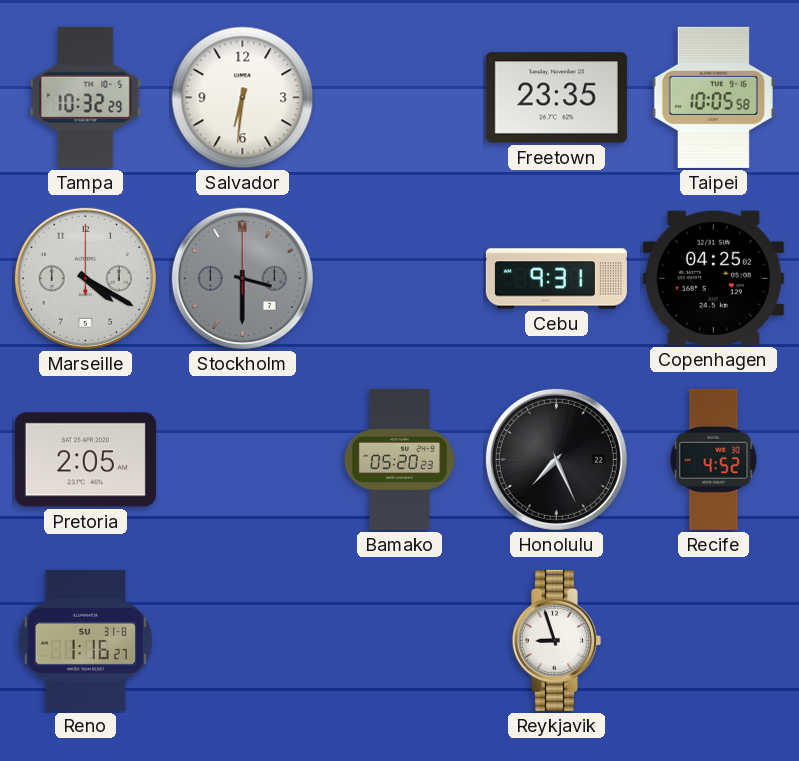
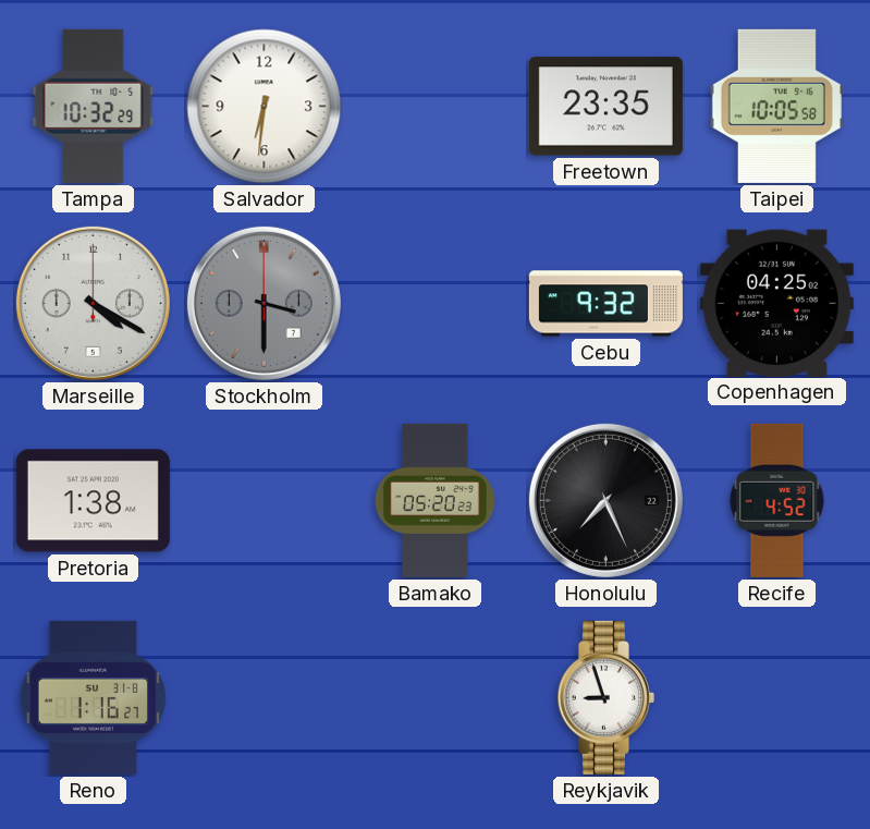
Cebu: 9:31 -> 9:32 (605, 304)
Pretoria: 2:05 -> 1:38 (93, 501)
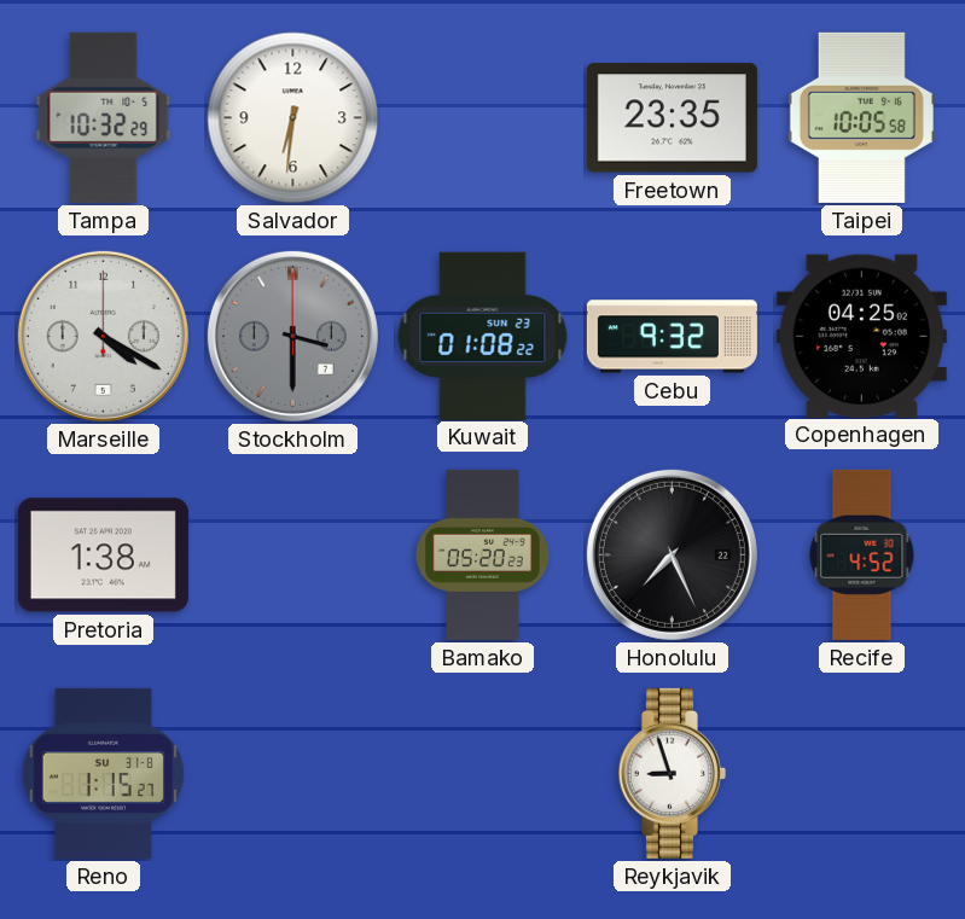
Kuwait: none -> 01:08 (483, 336)
Reno: 1:16 -> 1:15 (103, 773)
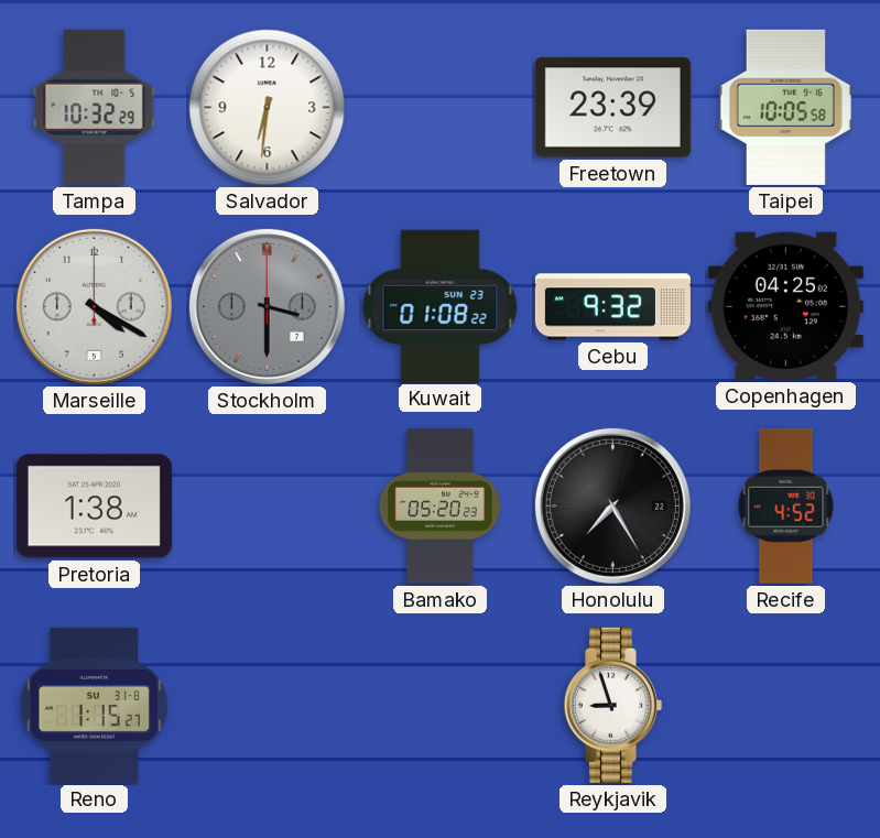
Freetown: 23:35 -> 23:39 (612, 108)
Honolulu: 7:26 -> 7:25 (612, 505)
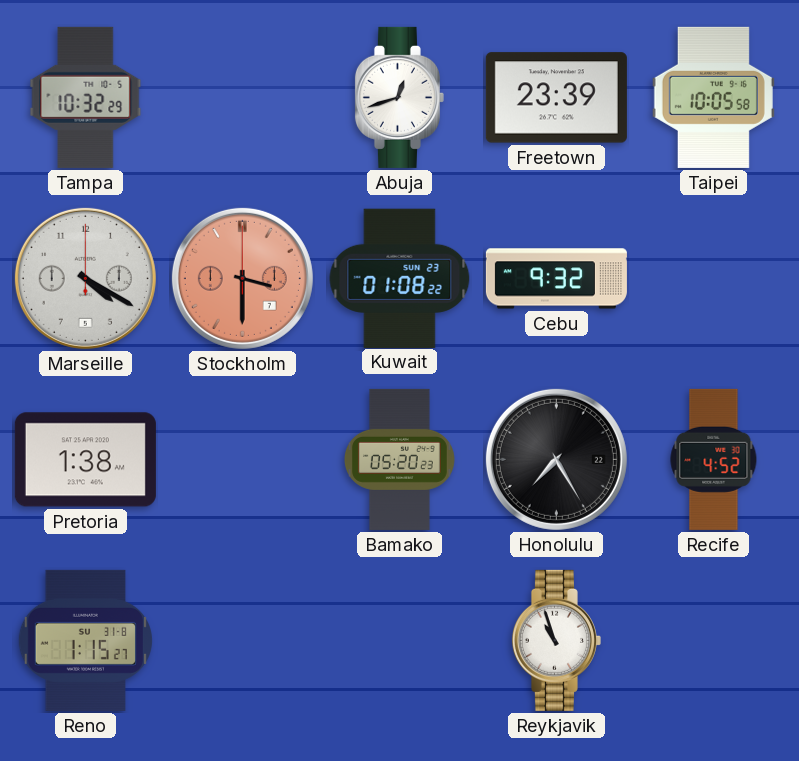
Salvador: 6:31 -> none (268, 108)
Abuja: none -> 12:42 (399, 97)
Stockholm dial: grey -> salmon (242, 278)
Copenhagen: 04:25 -> none (785, 306)
Reykjavik: 8:57 -> 10:57 (556, 640)
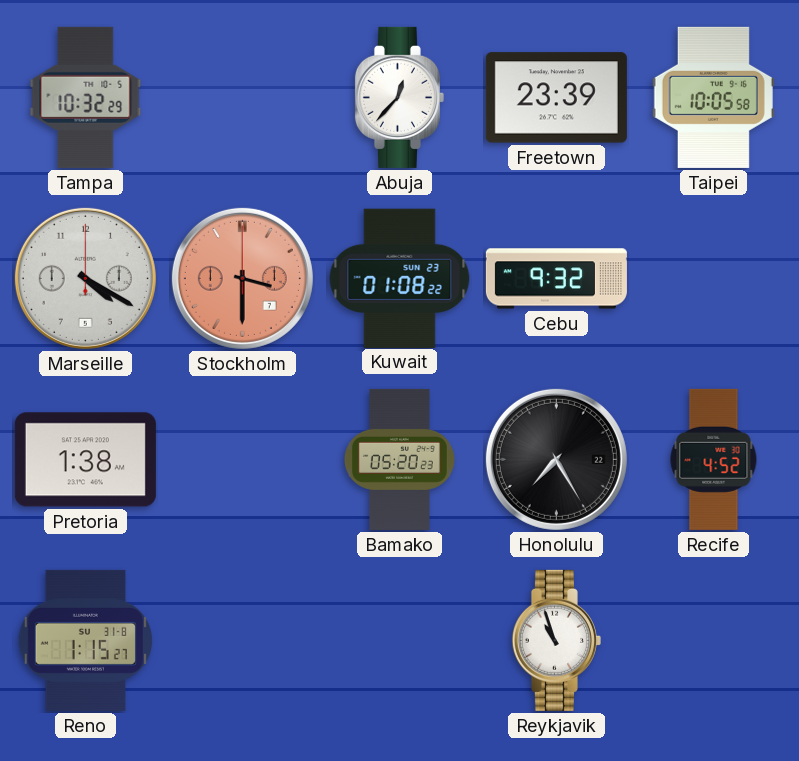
Abuja: 12:42 -> 12:37 (399, 97)
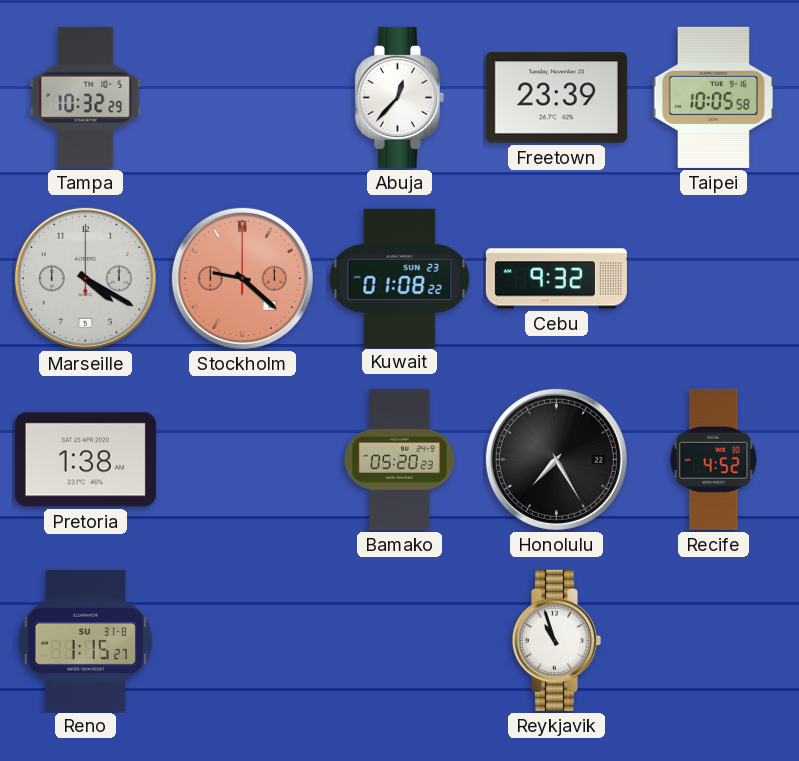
Stockholm: 3:30 -> 9:22 (242, 278)
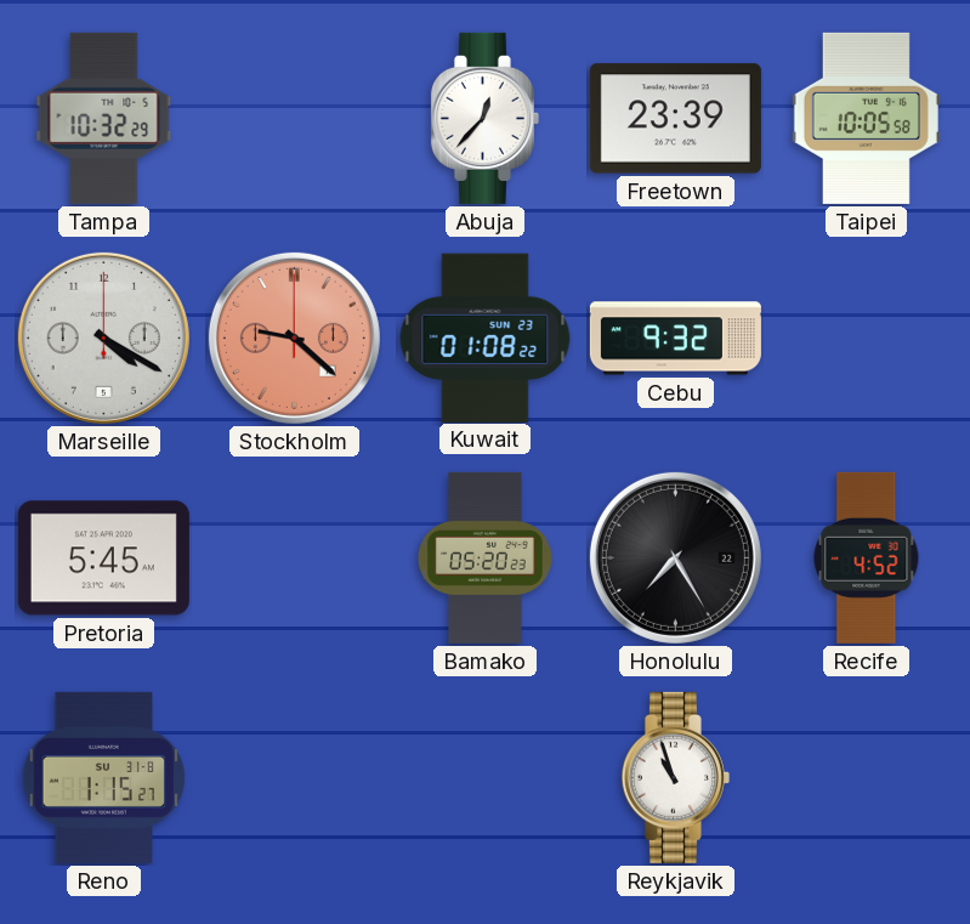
Pretoria: 1:38 -> 5:45 (103, 559)
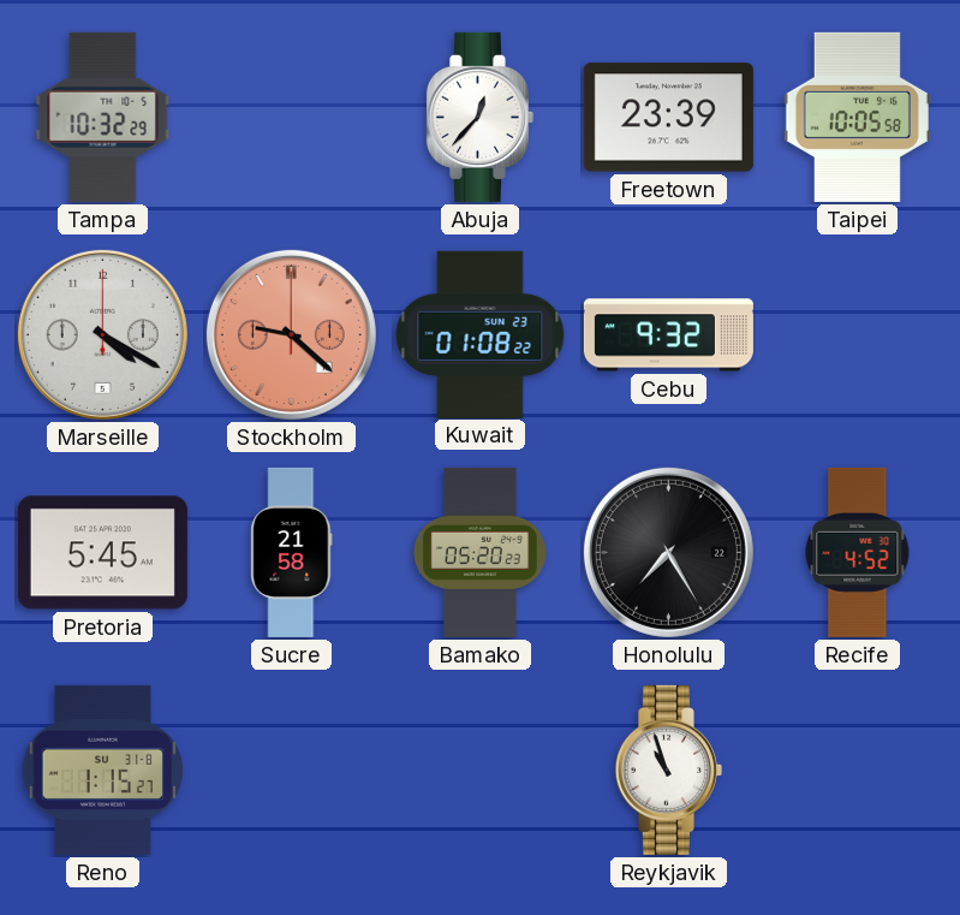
Sucre: none -> 21:58 (292, 552)
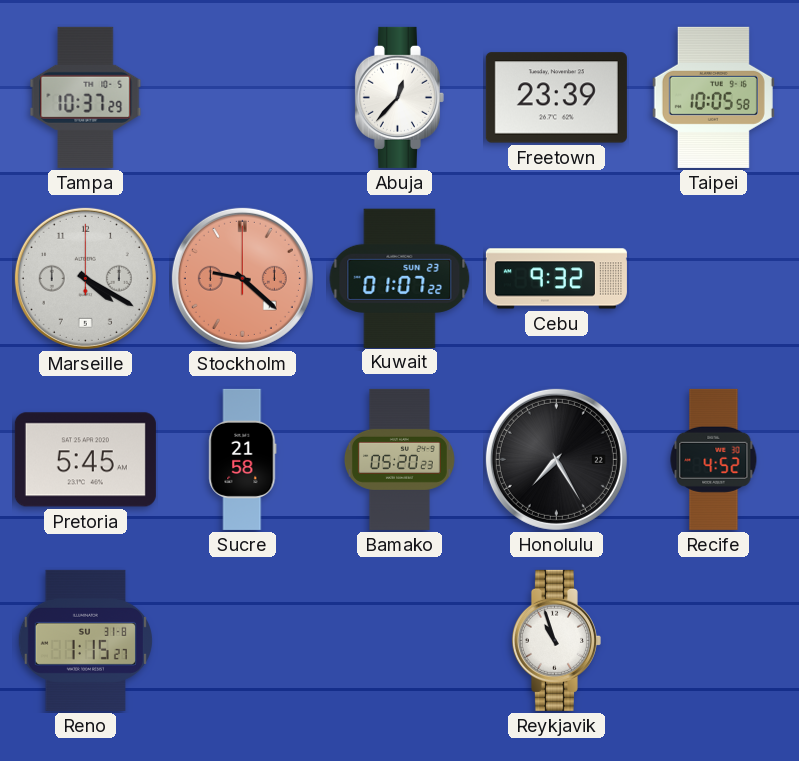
Tampa: 10:32 -> 10:37 (86, 97)
Kuwait: 01:08 -> 01:07 (400, 278)
